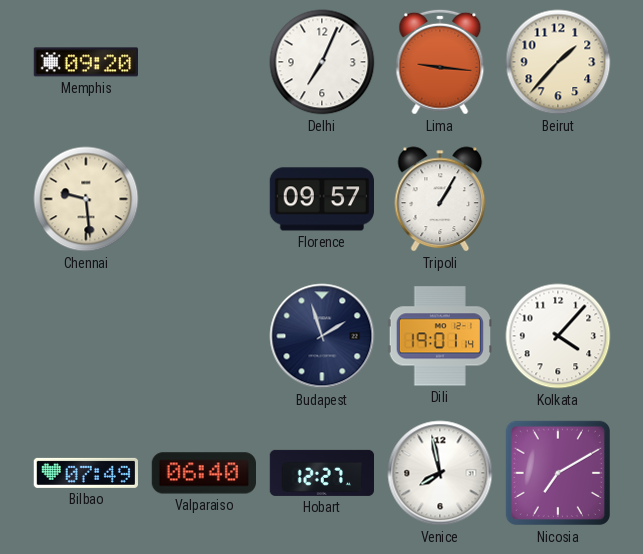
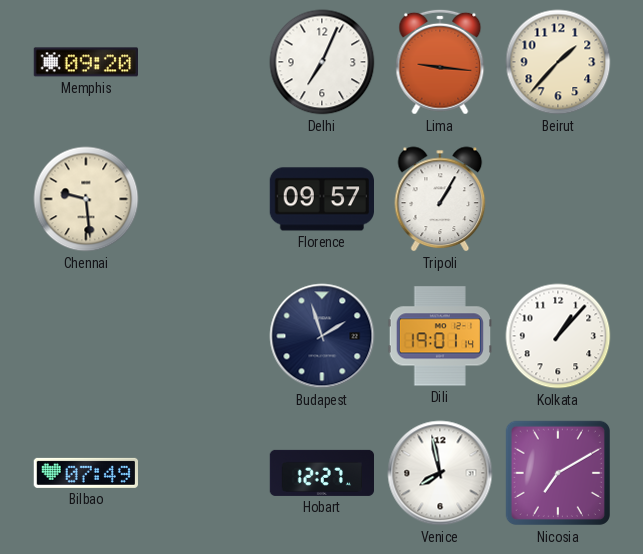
Kolkata: 4:07 -> 1:07 (558, 336)
Valparaiso: 06:40 -> none (203, 473)
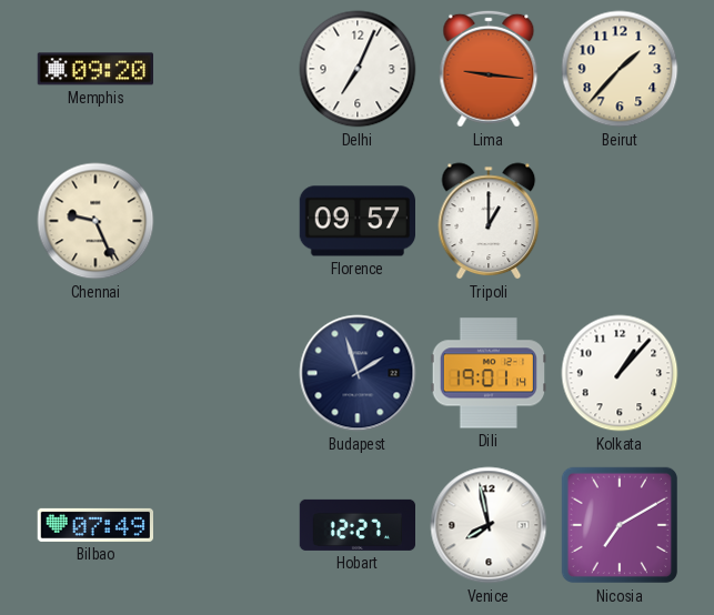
Chennai: 9:29 -> 9:26 (95, 221)
Tripoli: 1:05 -> 1:00 (489, 221)
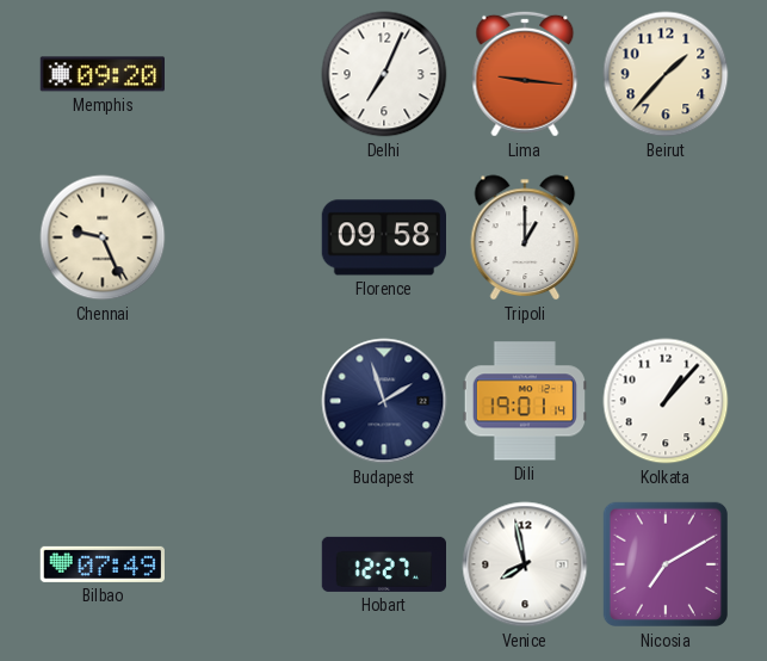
Florence: 09:57 -> 09:58 (383, 237)
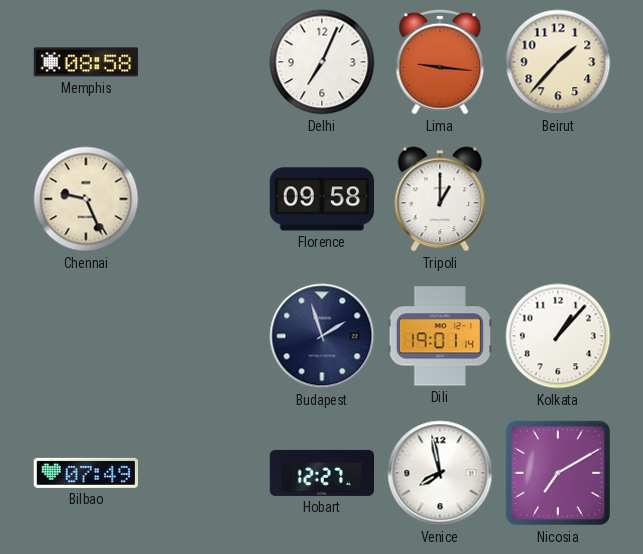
Memphis: 09:20 -> 08:58 (85, 62)
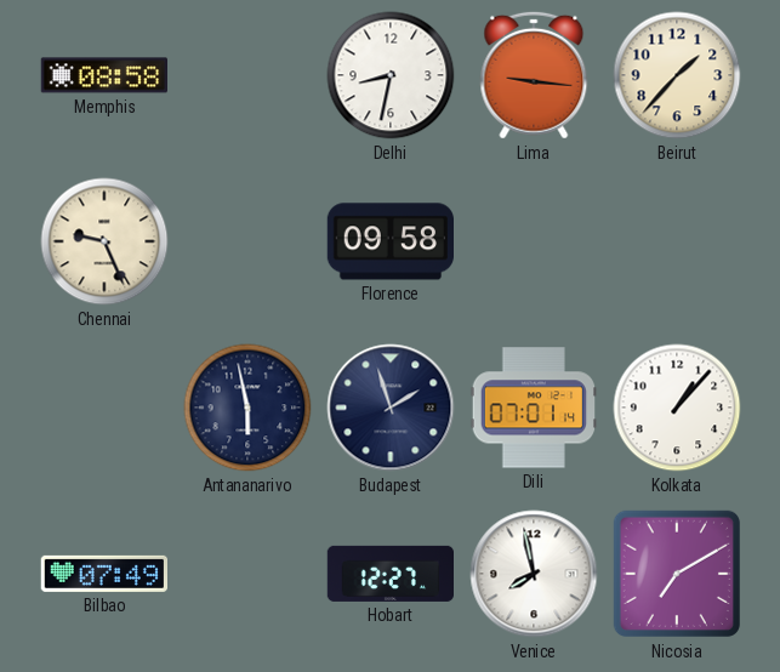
Delhi: 7:04 -> 8:32 (391, 75)
Tripoli: 1:00 -> none (440, 199)
Antananarivo: none -> 5:58 (247, 408)
Dili: 19:01 -> 07:01 (533, 408)
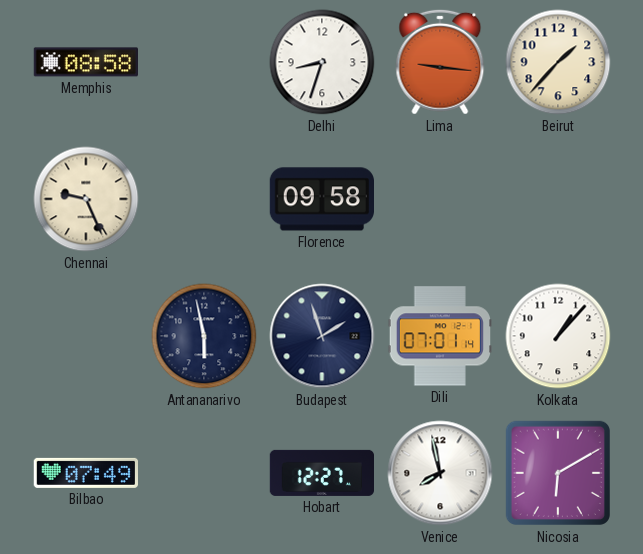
Delhi: 8:32 -> 8:33 (322, 62)
Nicosia: 7:10 -> 6:10 (558, 473)
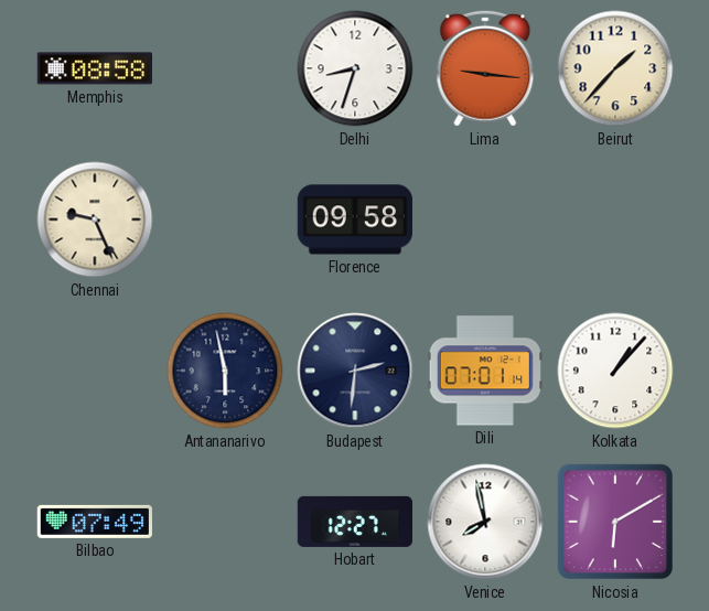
Budapest: 1:57 -> 2:31 (355, 371)
